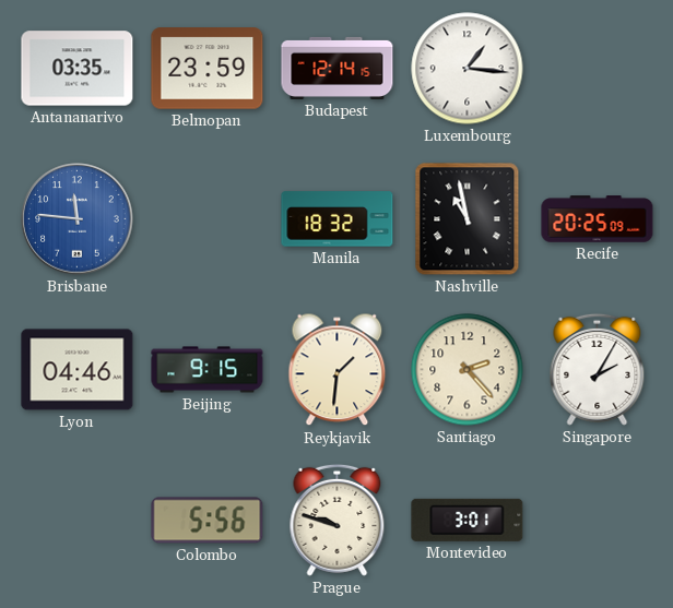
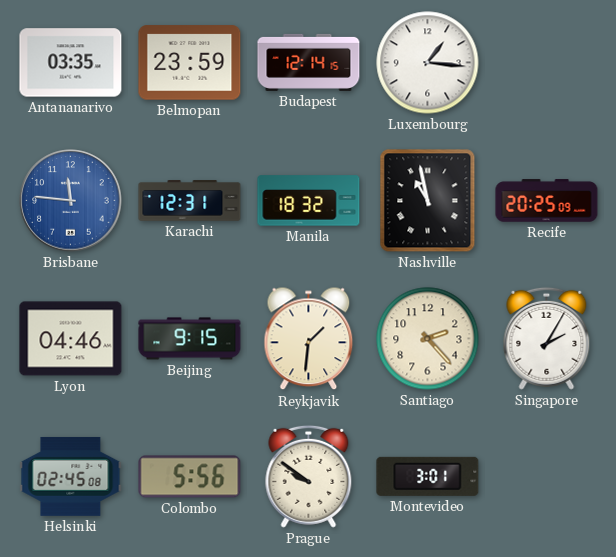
Karachi: none -> 12:31 (190, 201)
Helsinki: none -> 02:45 (71, 476)
Prague: 9:48 -> 9:51 (309, 476)
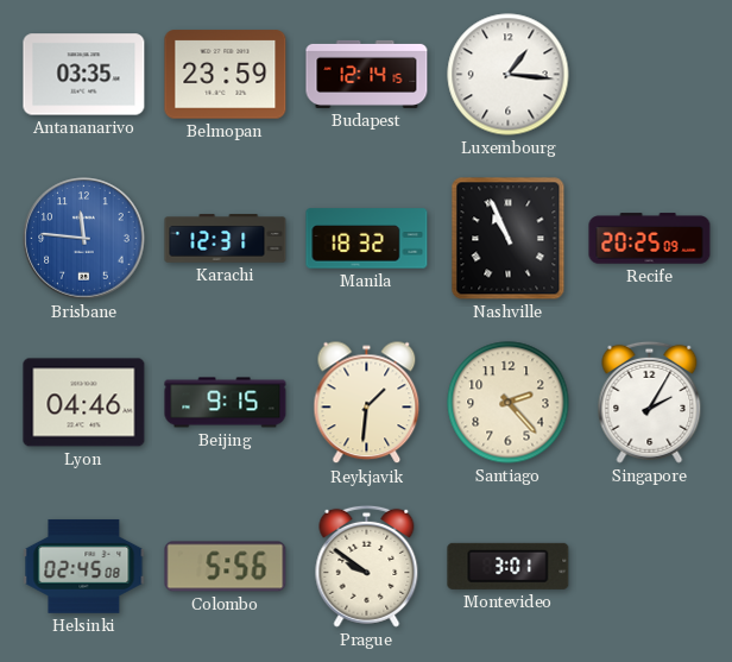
Nashville: 10:58 -> 10:56 (509, 239)
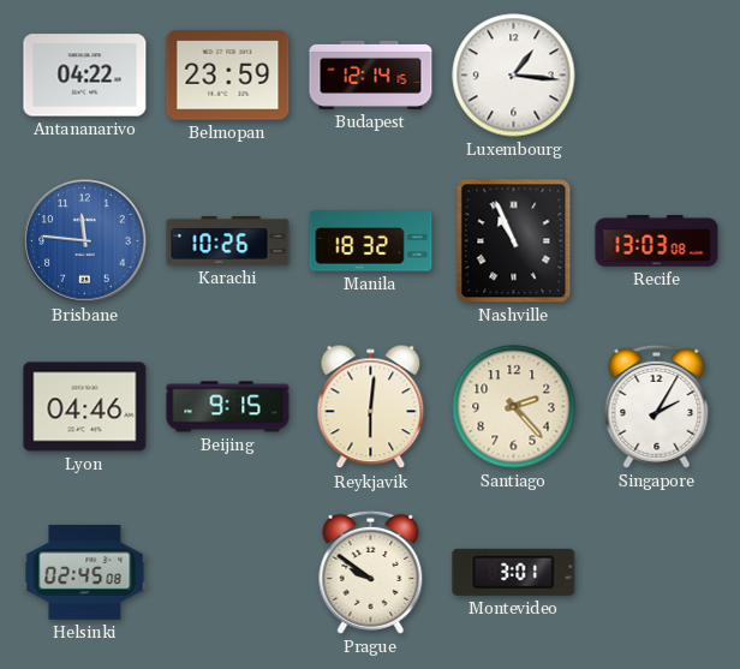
Antananarivo: 03:35 -> 04:22 (85, 76)
Karachi: 12:31 -> 10:26 (228, 241)
Recife: 20:25 -> 13:03 (657, 241)
Reykjavik: 1:31 -> 6:01 (371, 407)
Colombo: 5:56 -> none (226, 567)
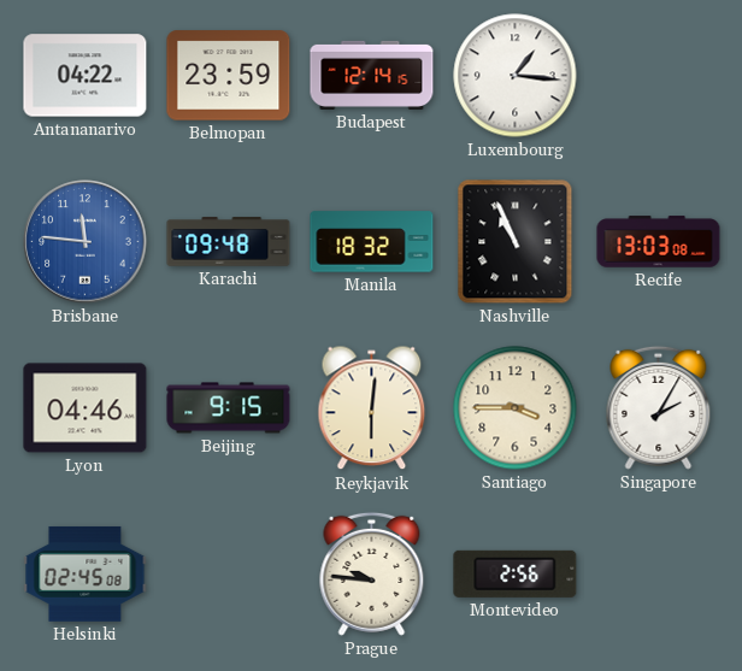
Karachi: 10:26 -> 09:48 (229, 242)
Santiago: 2:23 -> 3:45 (516, 408)
Prague: 9:51 -> 9:46 (372, 573)
Montevideo: 3:01 -> 2:56 (516, 573)
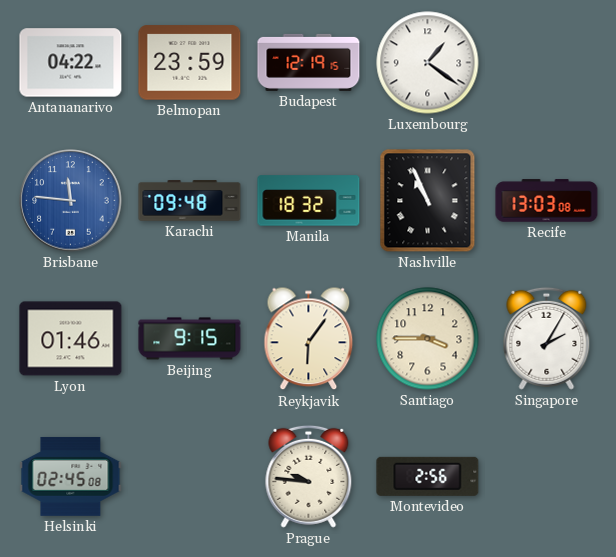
Budapest: 12:14 -> 12:19 (309, 62)
Luxembourg: 1:16 -> 1:21 (428, 63)
Lyon: 04:46 -> 01:46 (71, 339)
Reykjavik: 6:01 -> 6:06 (309, 339)
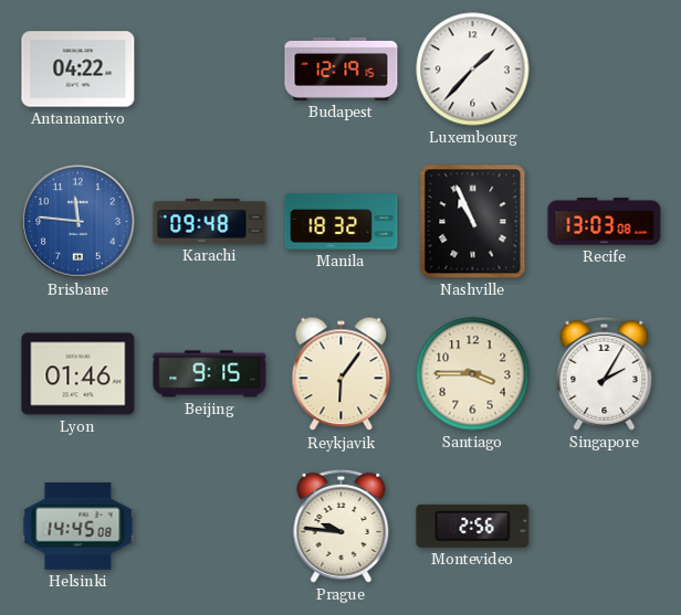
Belmopan: 23:59 -> none (190, 63)
Luxembourg: 1:21 -> 1:37 (473, 70)
Helsinki: 02:45 -> 14:45 (78, 526)
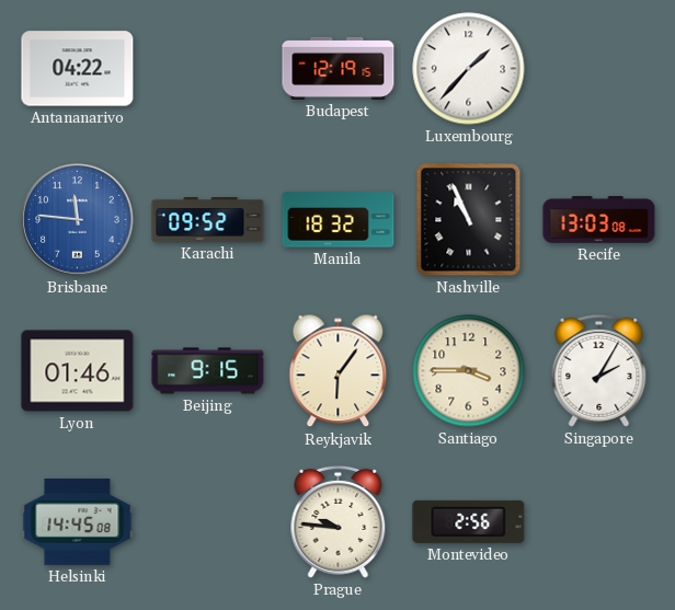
Karachi: 09:48 -> 09:52 (208, 220)
